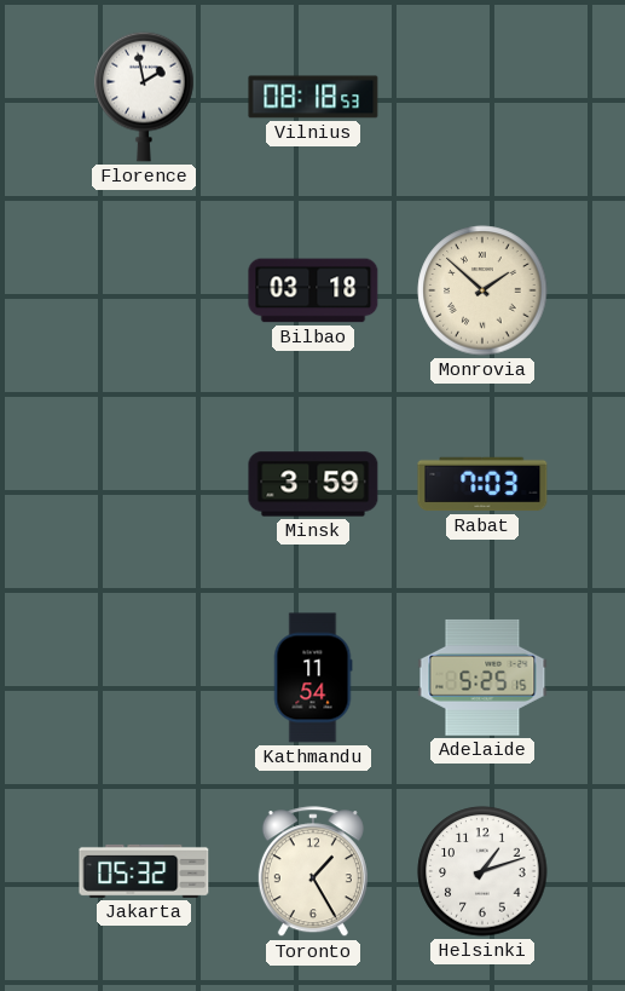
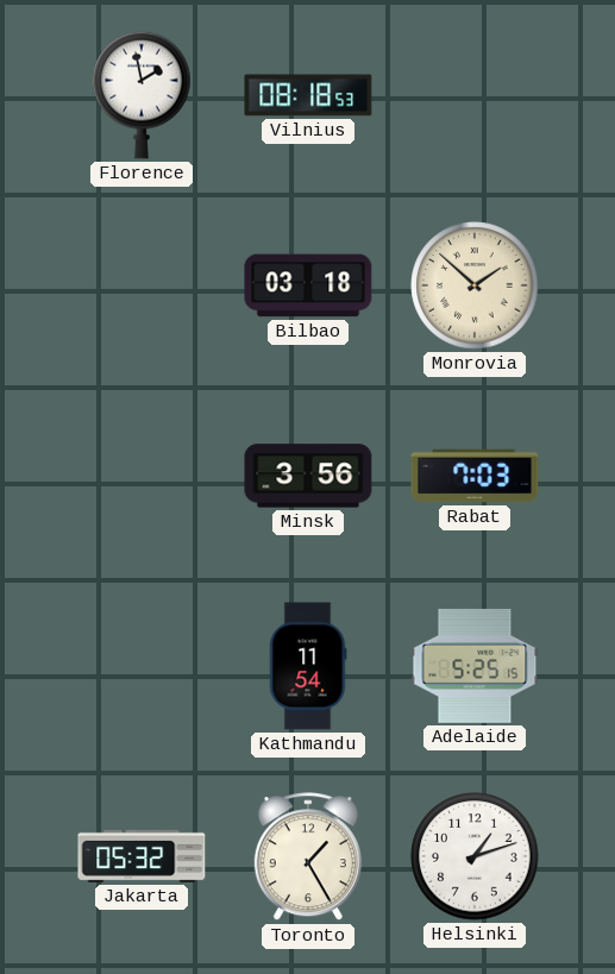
Minsk: 3:59 -> 3:56 (308, 476)
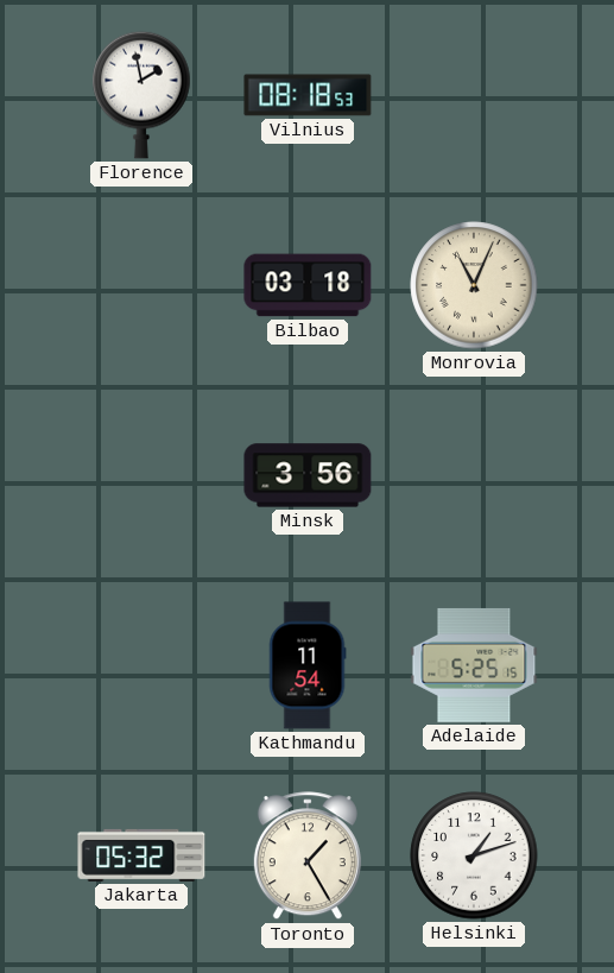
Monrovia: 1:52 -> 11:04 (474, 285)
Rabat: 7:03 -> none (475, 476)
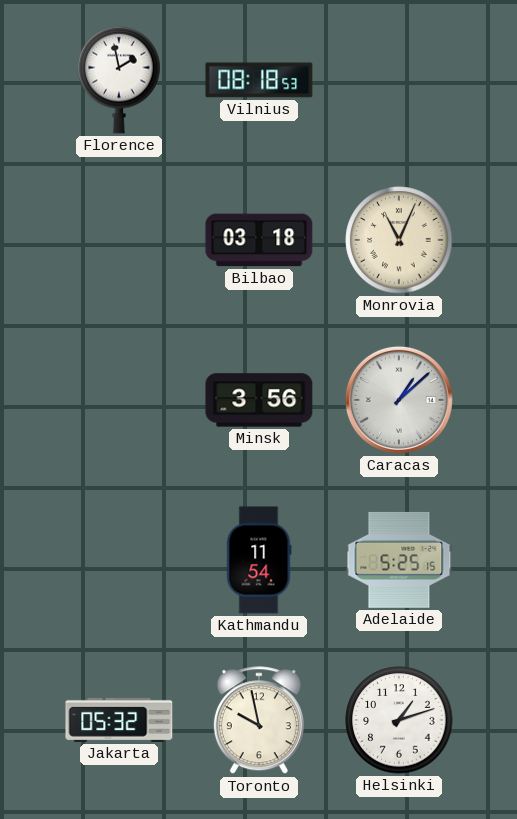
Caracas: none -> 1:08 (399, 400)
Toronto: 1:25 -> 9:58 (259, 721)
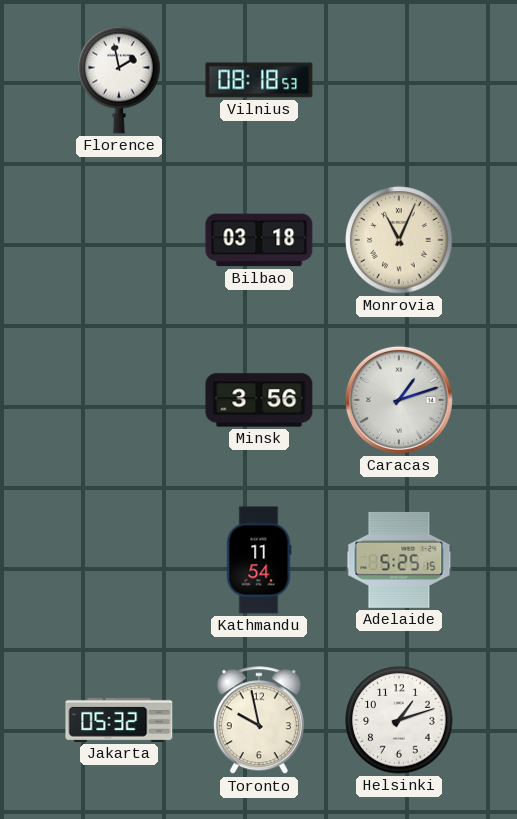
Caracas: 1:08 -> 1:12 (399, 400)
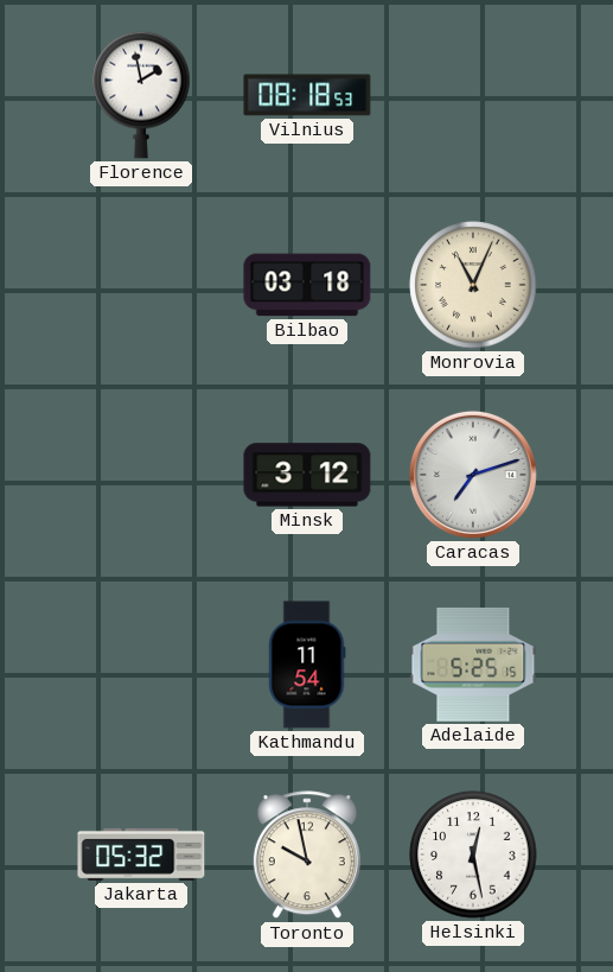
Minsk: 3:56 -> 3:12 (307, 475)
Caracas: 1:12 -> 7:12 (473, 475)
Helsinki: 1:12 -> 12:28 (473, 855)
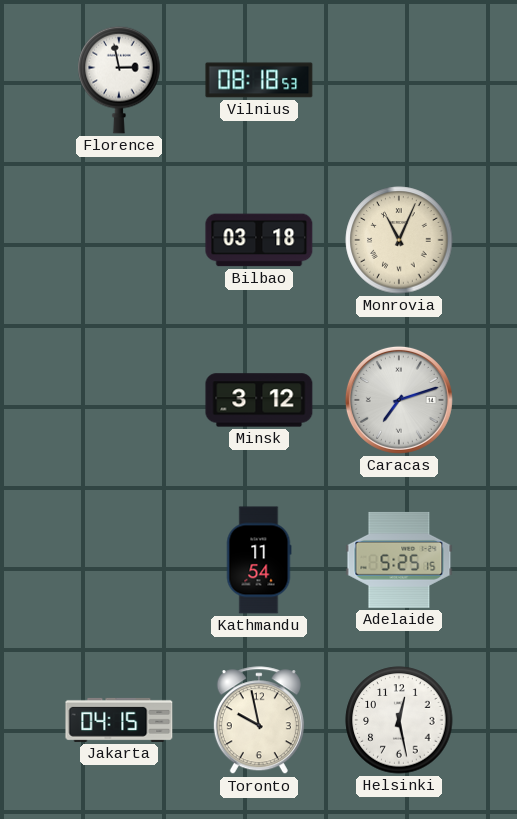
Florence: 1:58 -> 2:58 (119, 80)
Jakarta: 05:32 -> 04:15 (119, 720)
